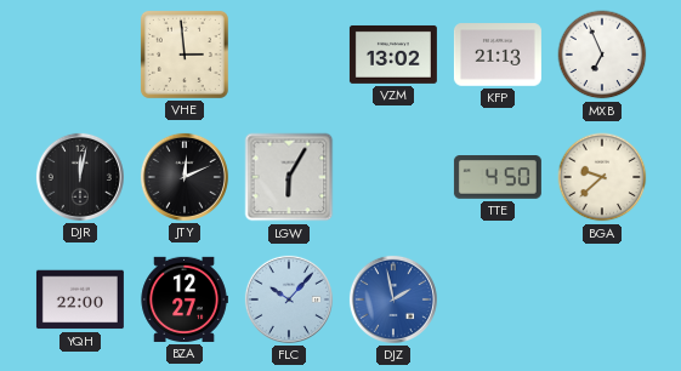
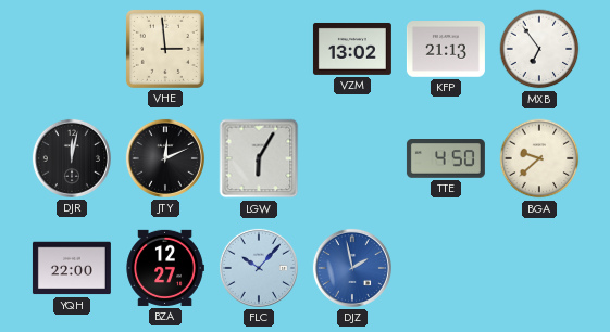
MXB: 6:56 -> 6:54 (539, 49)
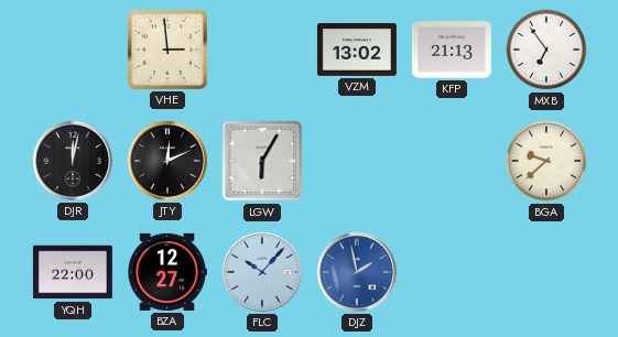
TTE: 4:50 -> none (446, 159)
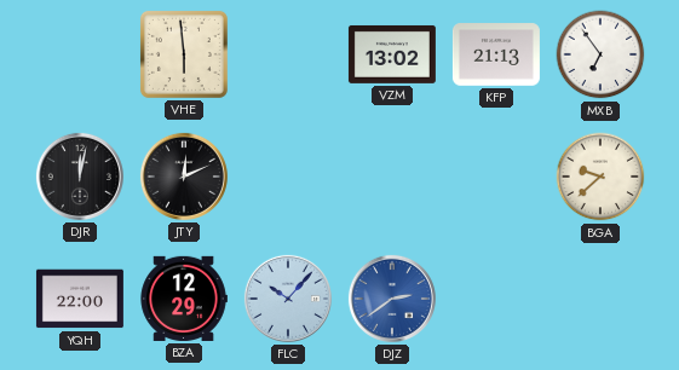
VHE: 2:59 -> 5:59 (184, 54)
LGW: 6:05 -> none (262, 161)
BZA: 12:27 -> 12:29 (184, 299)
DJZ: 1:58 -> 2:39 (392, 299)
